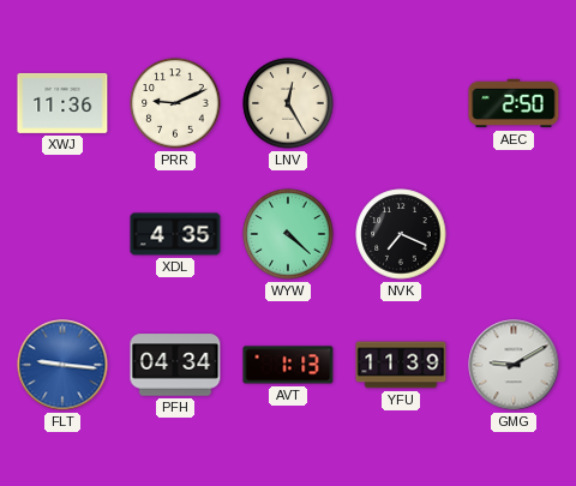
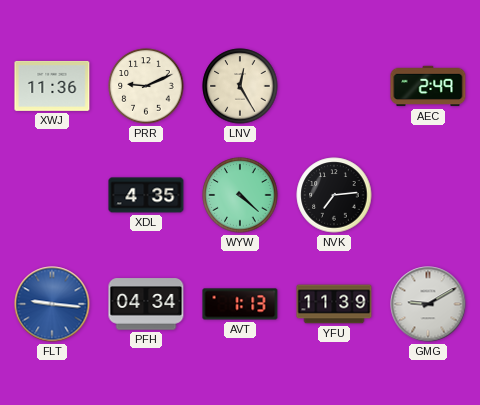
AEC: 2:50 -> 2:49 (428, 86)
NVK: 7:19 -> 7:14 (334, 195)
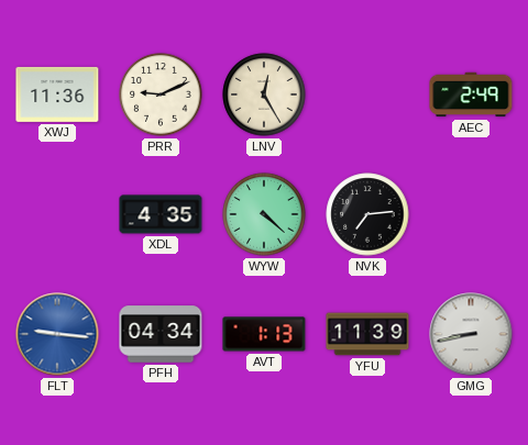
GMG: 9:10 -> 8:43 (471, 334)
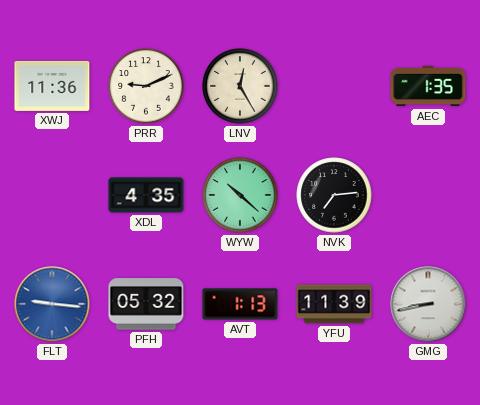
AEC: 2:49 -> 1:35 (428, 86)
WYW: 4:22 -> 10:22 (240, 195)
PFH: 04:34 -> 05:32 (146, 304)
